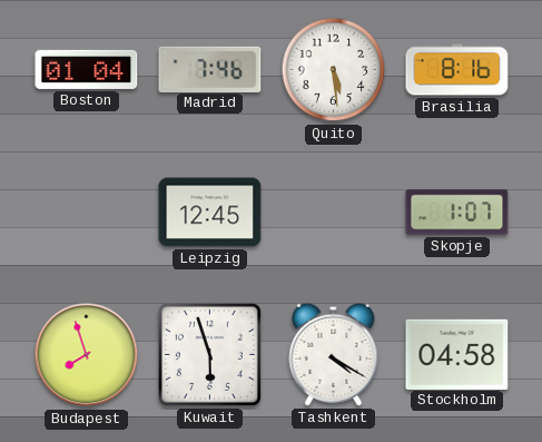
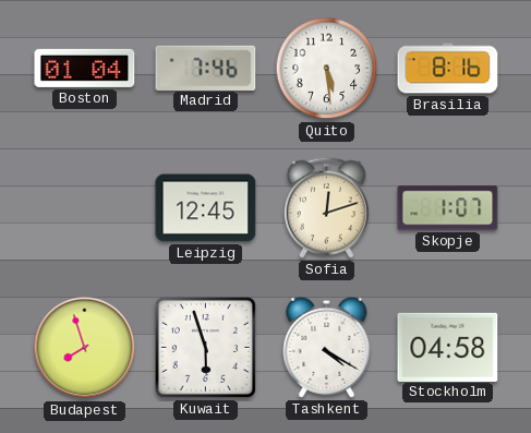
Sofia: none -> 12:12 (326, 207)
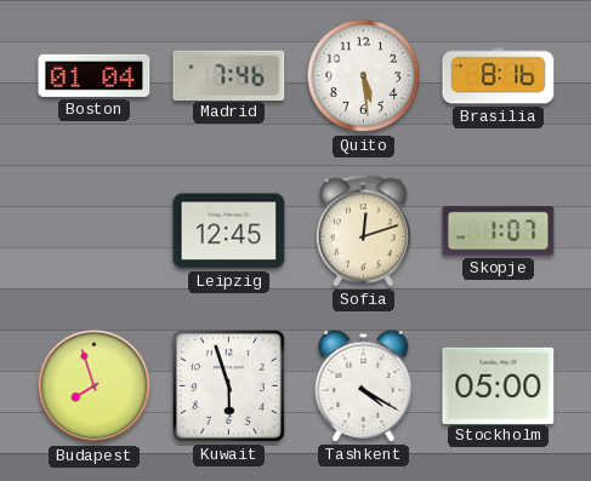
Stockholm: 04:58 -> 05:00 (499, 385)
